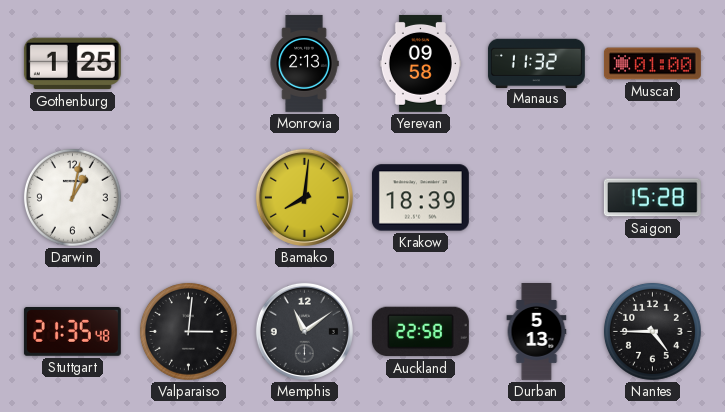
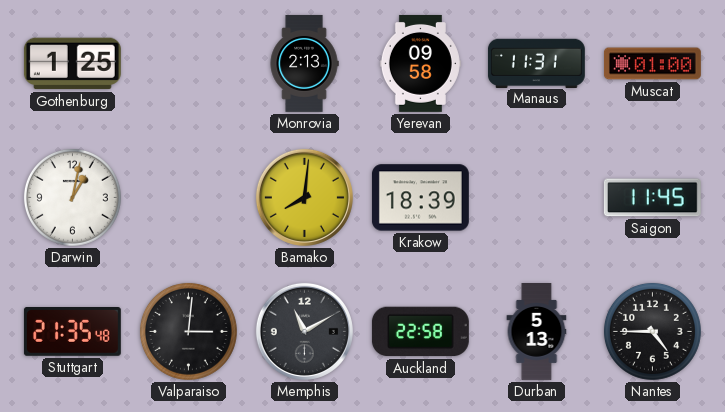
Manaus: 11:32 -> 11:31 (536, 63)
Saigon: 15:28 -> 11:45 (652, 198)
Memphis: 11:09 -> 11:10 (304, 331)
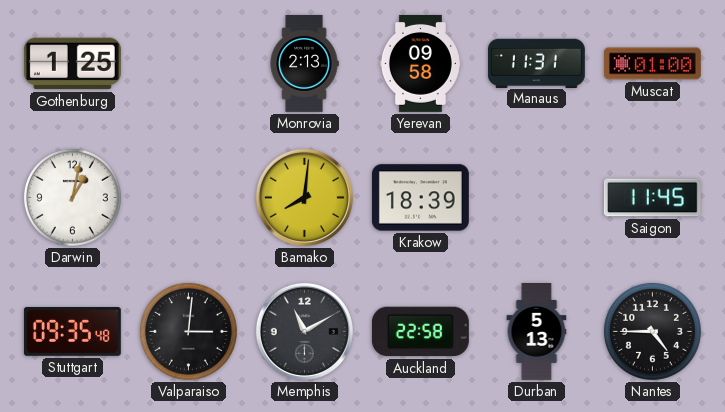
Stuttgart: 21:35 -> 09:35 (72, 332)
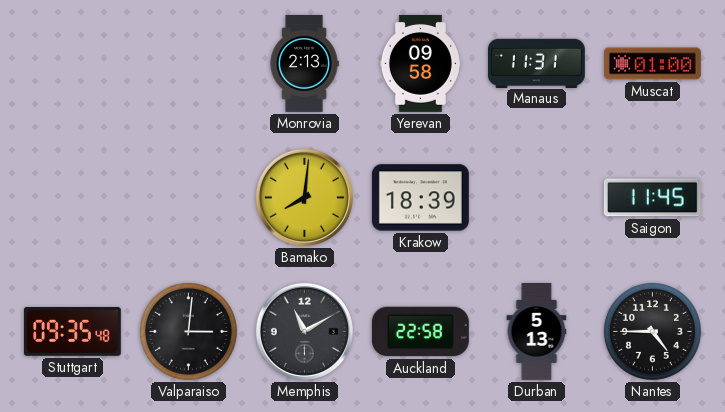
Gothenburg: 1:25 -> none (72, 64)
Darwin: 1:02 -> none (72, 197)
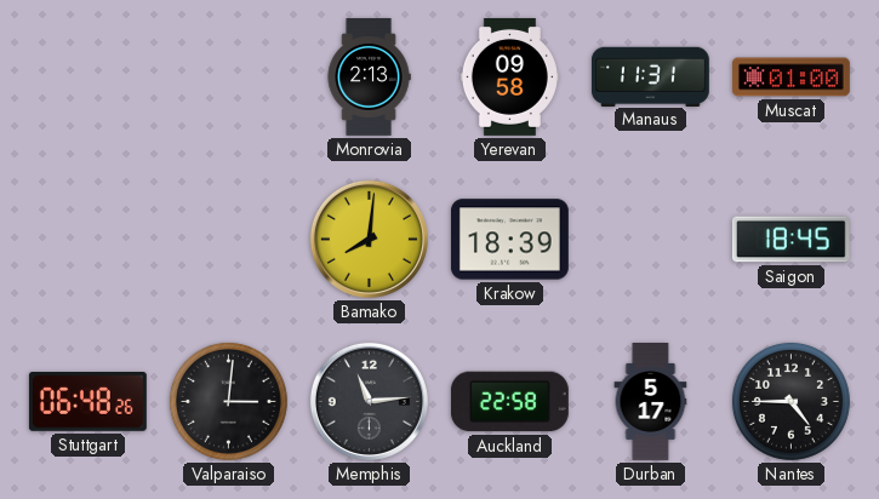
Saigon: 11:45 -> 18:45 (790, 240)
Stuttgart: 09:35 -> 06:48 (87, 402)
Memphis: 11:10 -> 11:14 (369, 401)
Durban: 5:13 -> 5:17 (651, 402)
